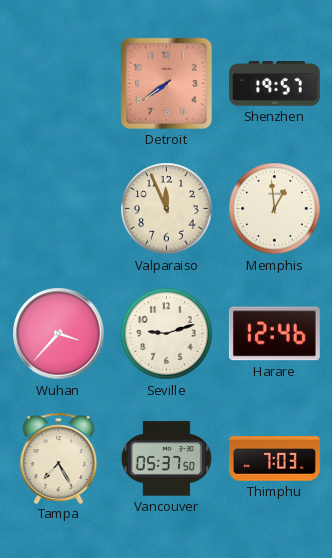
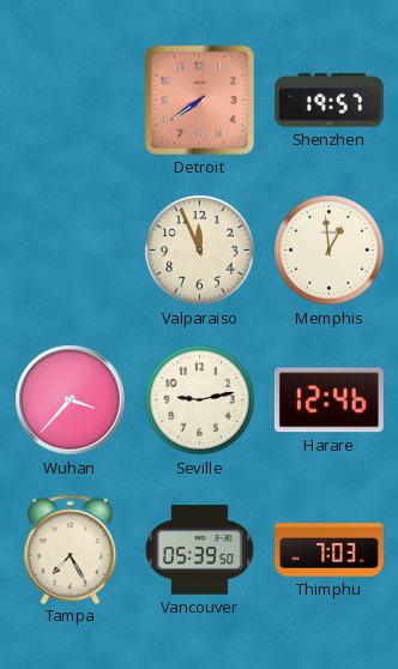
Seville: 9:12 -> 9:13 (200, 400)
Vancouver: 05:37 -> 05:39 (199, 550)
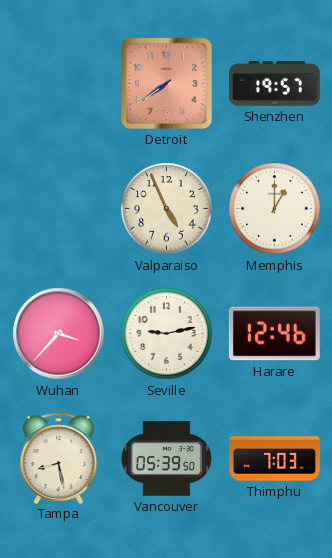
Valparaiso: 11:56 -> 4:56 (167, 209)
Memphis: 12:59 -> 1:00 (275, 209)
Tampa: 7:25 -> 8:28 (59, 458)
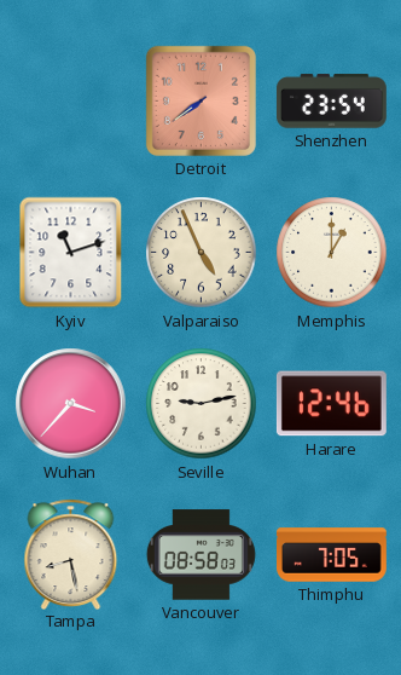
Shenzhen: 19:57 -> 23:54 (331, 102)
Kyiv: none -> 11:12 (71, 253)
Vancouver: 05:39 -> 08:58 (200, 555)
Thimphu: 7:03 -> 7:05 (332, 555)
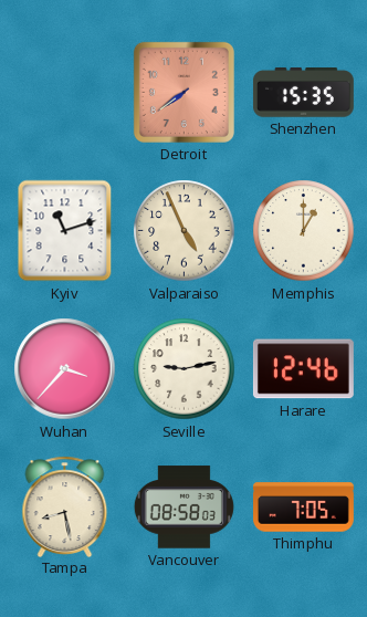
Shenzhen: 23:54 -> 15:35 (303, 93)
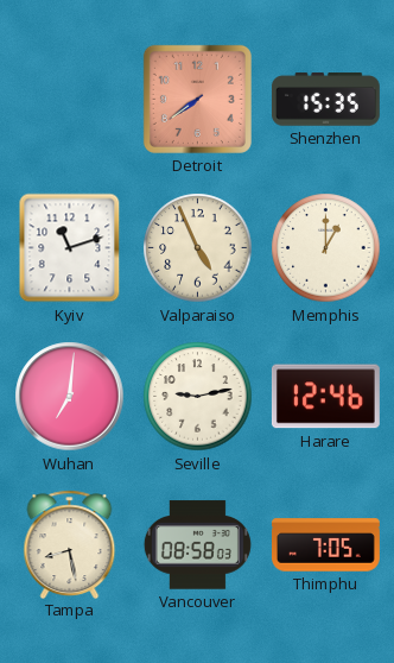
Wuhan: 3:37 -> 7:01 (70, 397)
